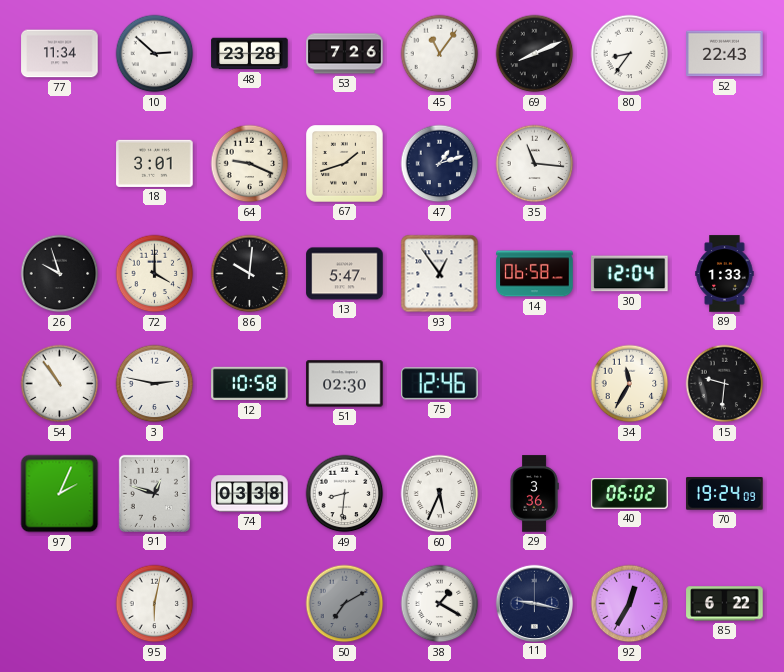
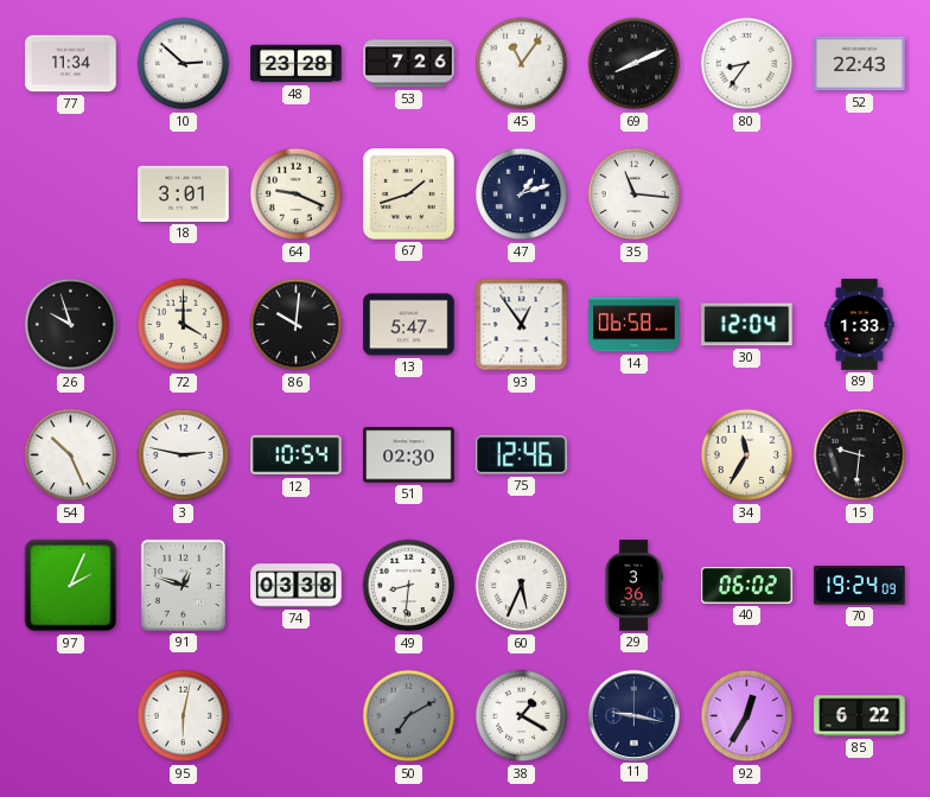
54: 10:54 -> 10:26 (71, 455)
12: 10:58 -> 10:54 (297, 455)
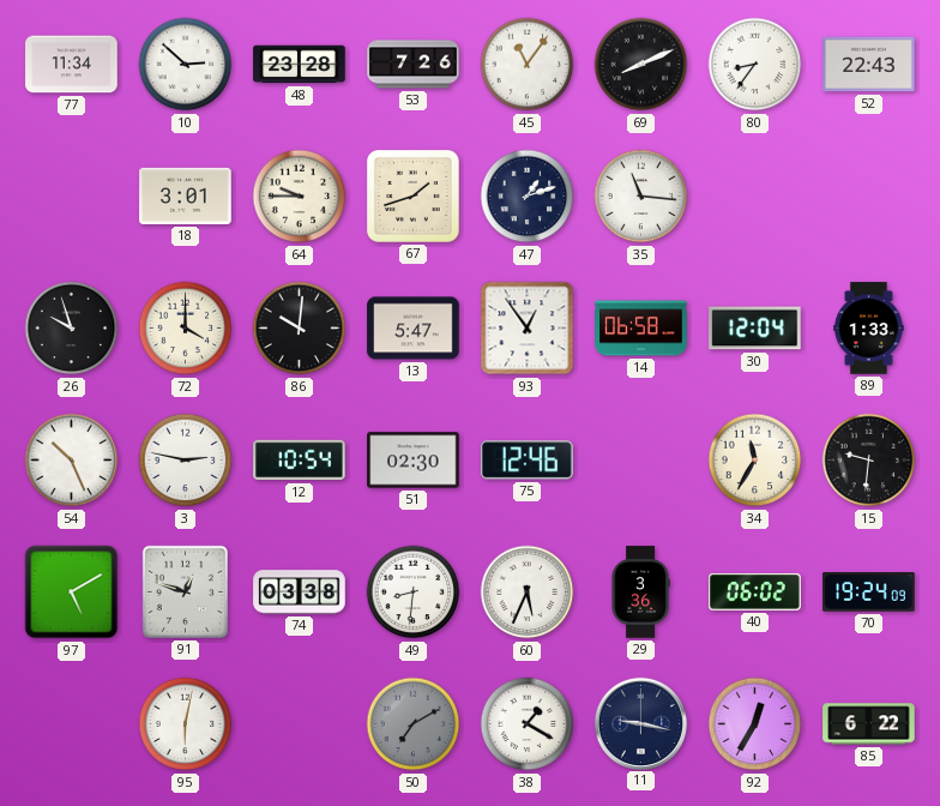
64: 9:19 -> 9:45 (300, 197)
97: 2:04 -> 5:10 (72, 593)
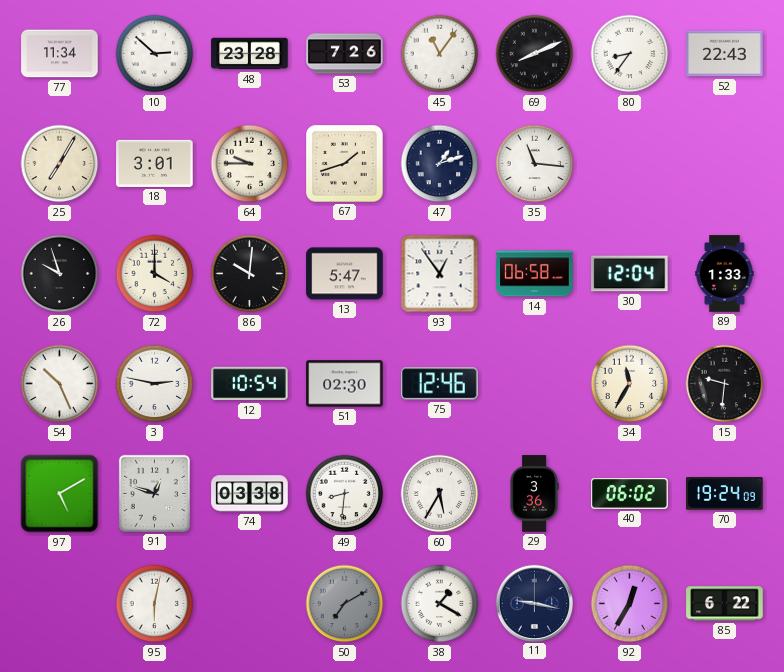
25: none -> 7:05 (60, 164)
60: 5:34 -> 5:35 (440, 494)
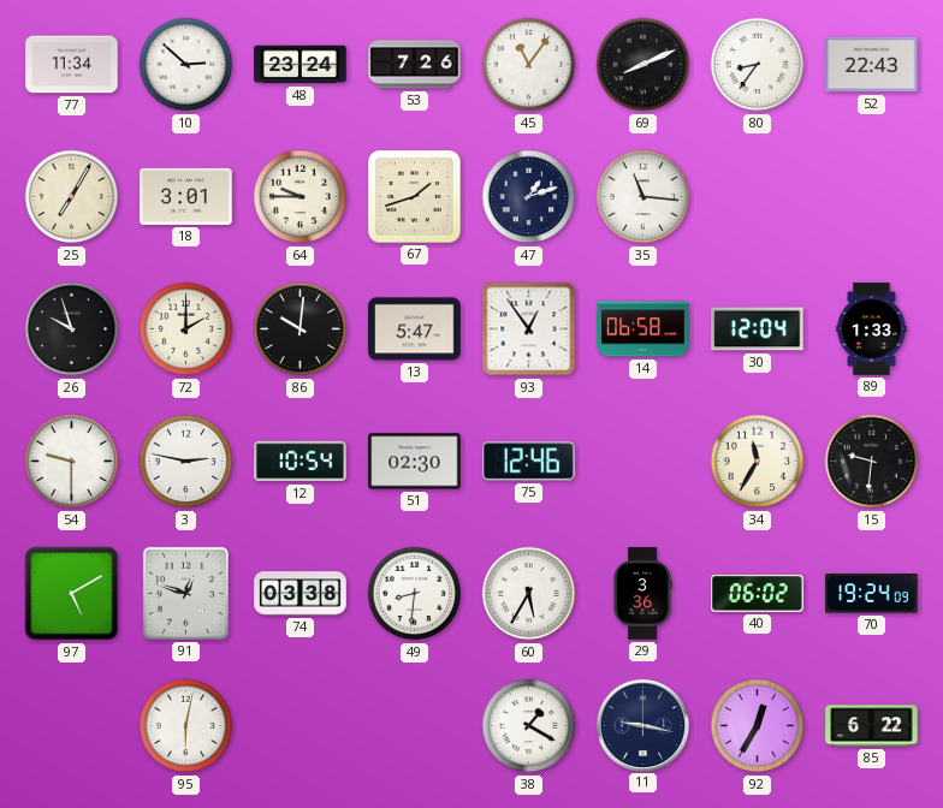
48: 23:28 -> 23:24 (301, 65)
72: 4:00 -> 2:00 (186, 329)
54: 10:26 -> 9:30 (72, 462)
50: 7:10 -> none (345, 604)
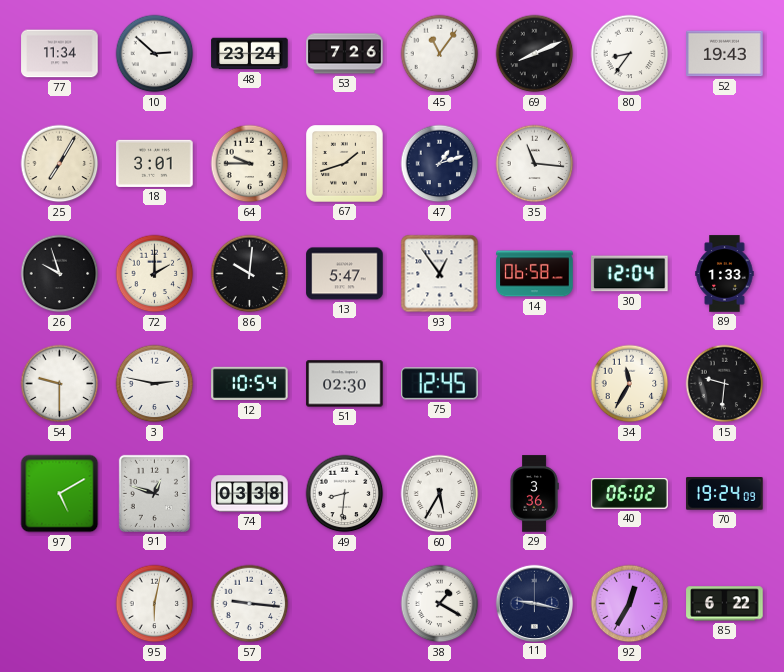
52: 22:43 -> 19:43 (725, 54)
75: 12:46 -> 12:45 (440, 384)
57: none -> 9:16 (250, 604)
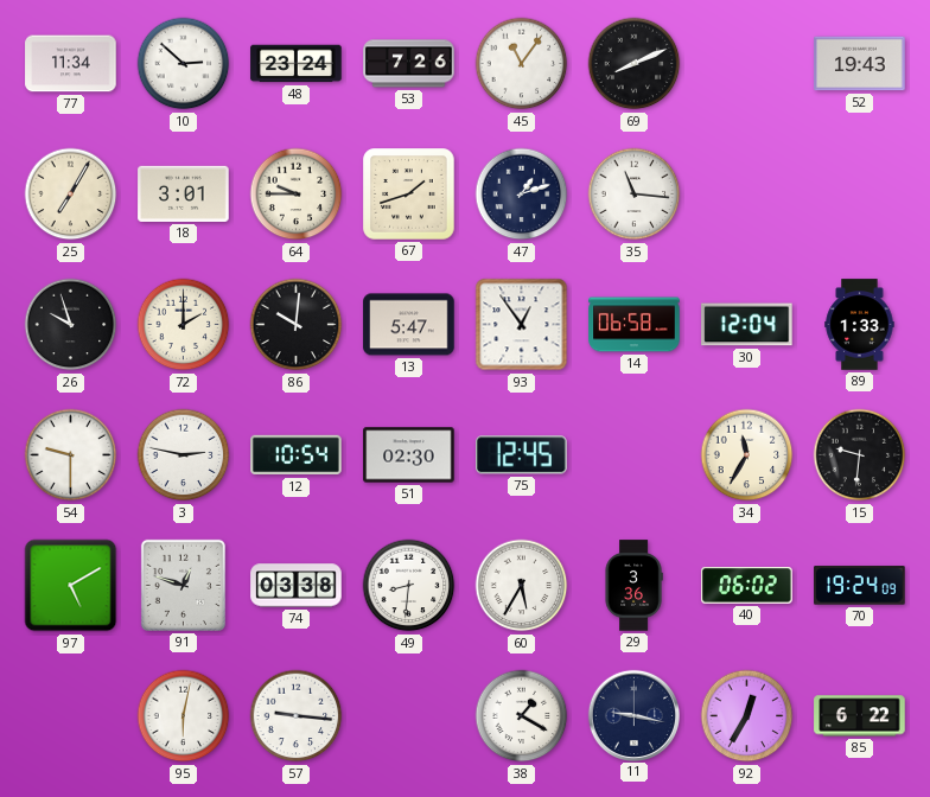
80: 8:36 -> none (630, 54)
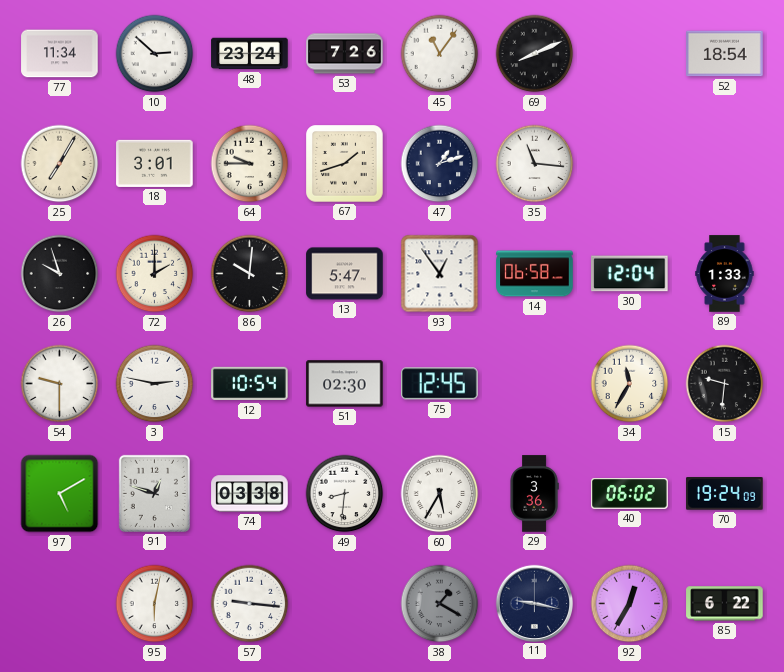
52: 19:43 -> 18:54 (725, 54)
38 dial: white -> grey (440, 604)
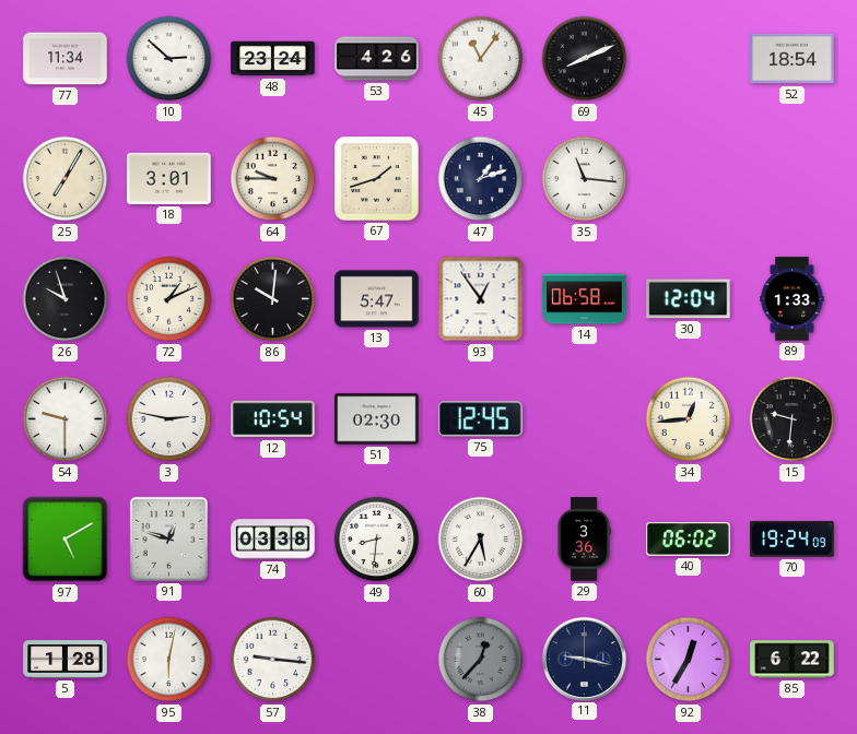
53: 7:26 -> 4:26 (377, 59)
72: 2:00 -> 1:11 (169, 299)
34: 11:35 -> 12:44 (689, 419)
5: none -> 1:28 (66, 660)
38: 1:20 -> 12:37 (481, 660)
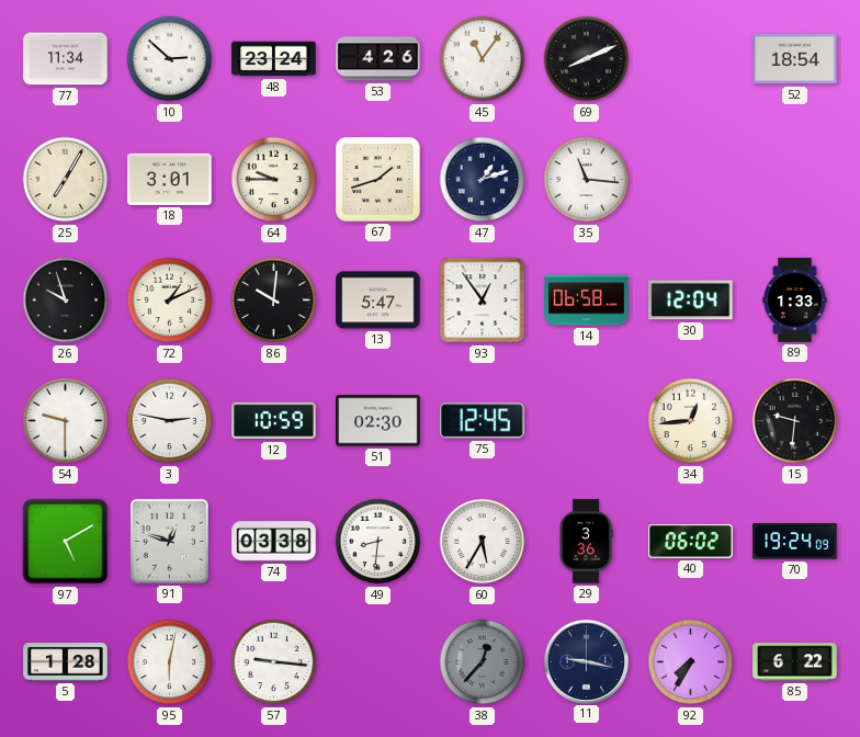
12: 10:54 -> 10:59 (274, 421)
92: 12:35 -> 7:35 (691, 662)
